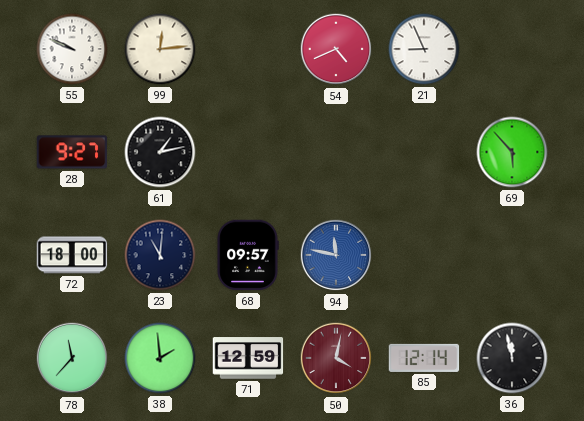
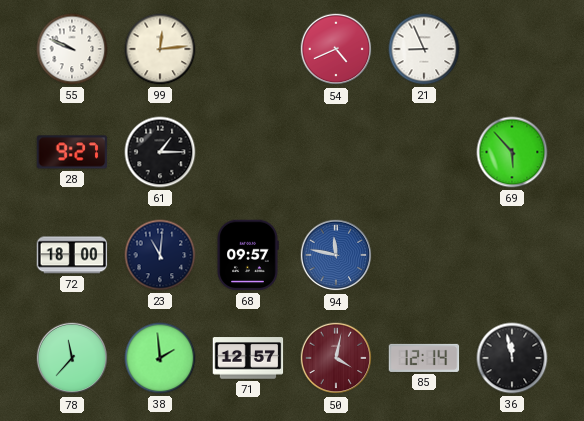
61: 1:13 -> 1:15 (160, 152)
71: 12:59 -> 12:57 (248, 358)
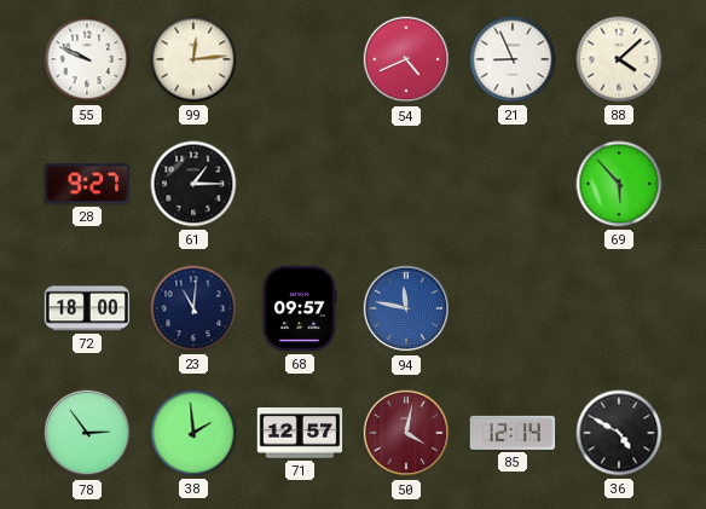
88: none -> 4:08 (619, 59)
78: 11:37 -> 2:54 (87, 433)
36: 11:58 -> 4:50 (619, 433)
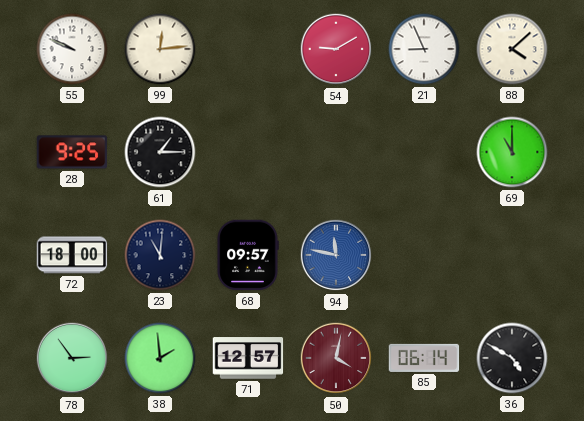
54: 4:41 -> 9:10 (336, 49)
28: 9:27 -> 9:25 (72, 152)
69: 5:53 -> 11:00 (512, 152)
85: 12:14 -> 06:14 (424, 358)
